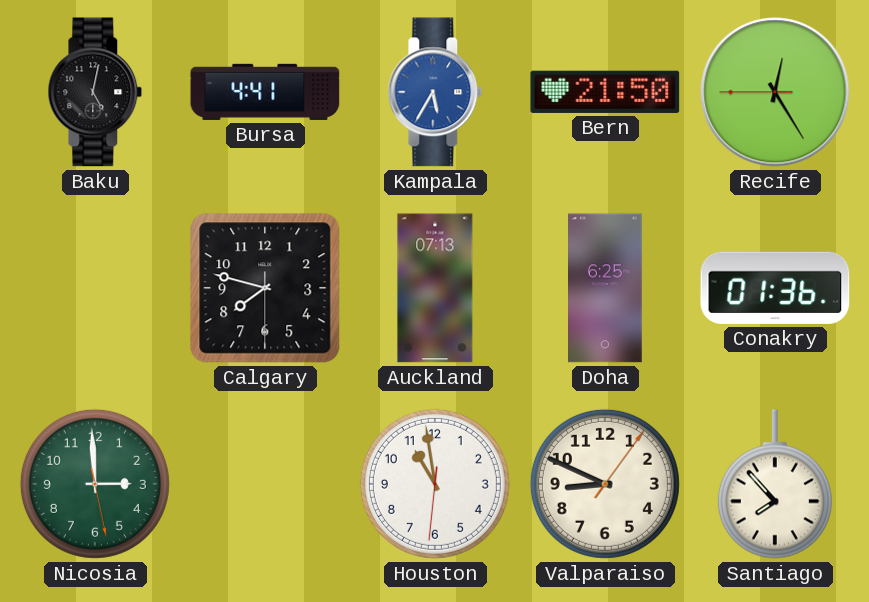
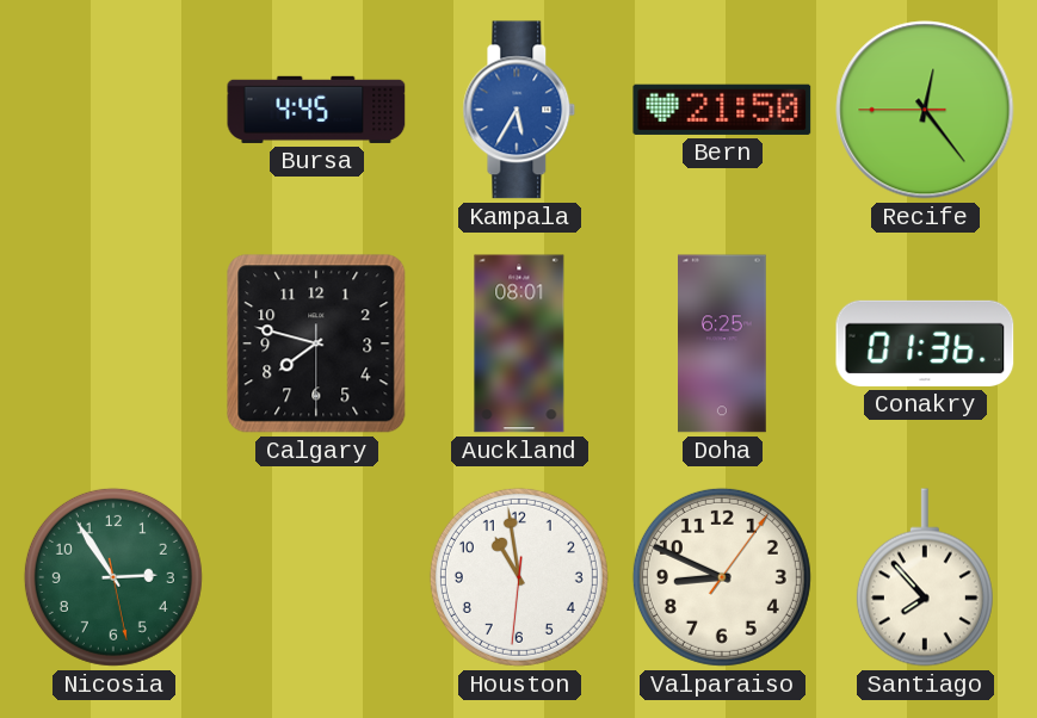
Baku: 5:02 -> none (95, 92)
Bursa: 4:41 -> 4:45 (316, 110)
Recife: 12:24 -> 12:23 (925, 110)
Auckland: 07:13 -> 08:01 (519, 343)
Nicosia: 2:59 -> 2:54 (113, 577)
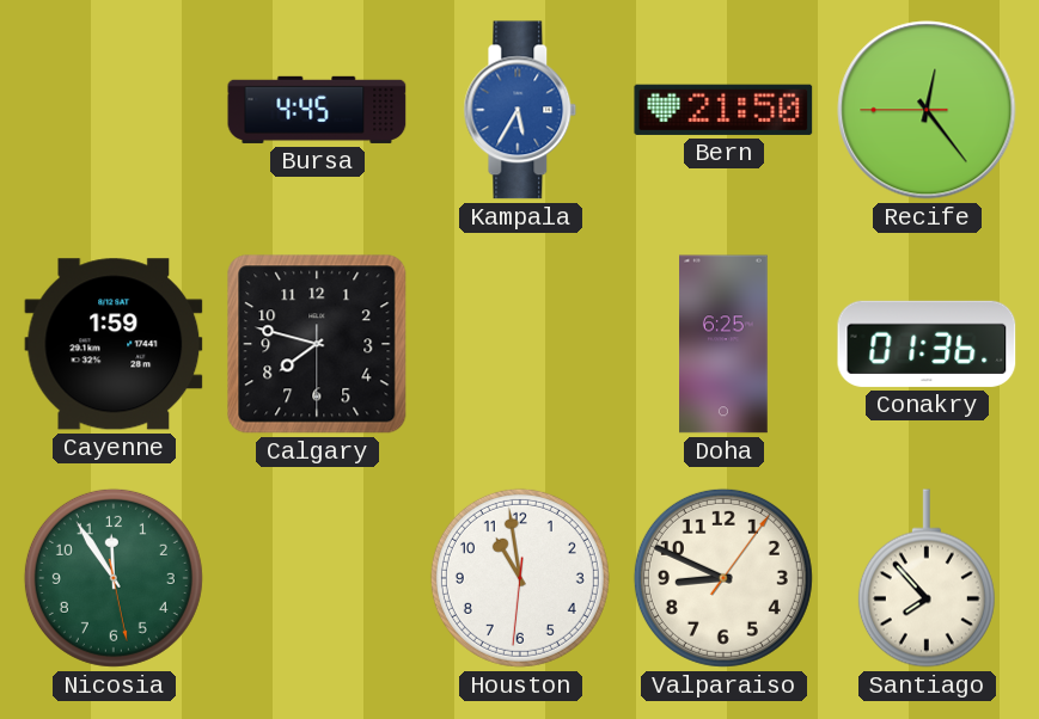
Cayenne: none -> 1:59 (114, 344)
Auckland: 08:01 -> none (519, 343)
Nicosia: 2:54 -> 11:54 (114, 578)
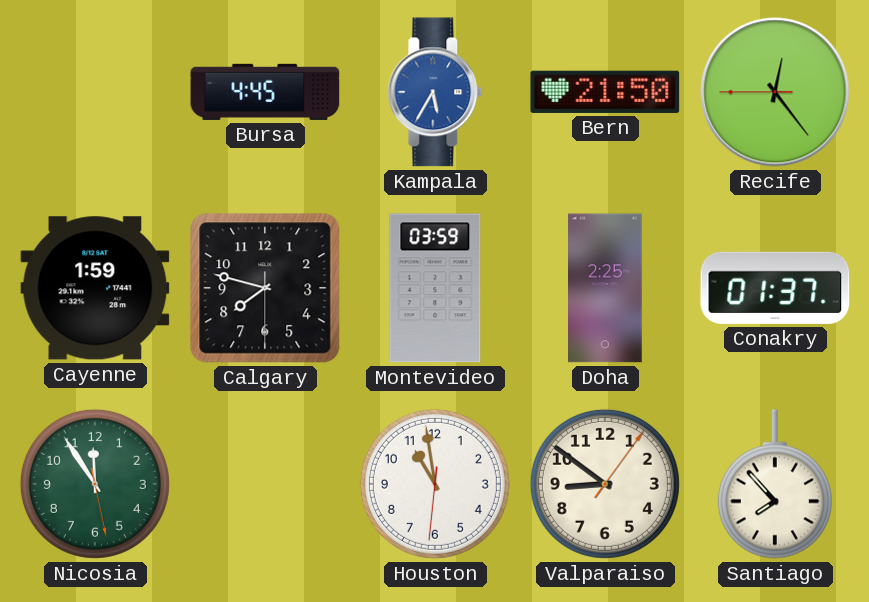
Montevideo: none -> 03:59 (435, 288)
Doha: 6:25 -> 2:25 (606, 288)
Conakry: 01:36 -> 01:37 (775, 288)
Valparaiso: 8:49 -> 8:51 (605, 484)
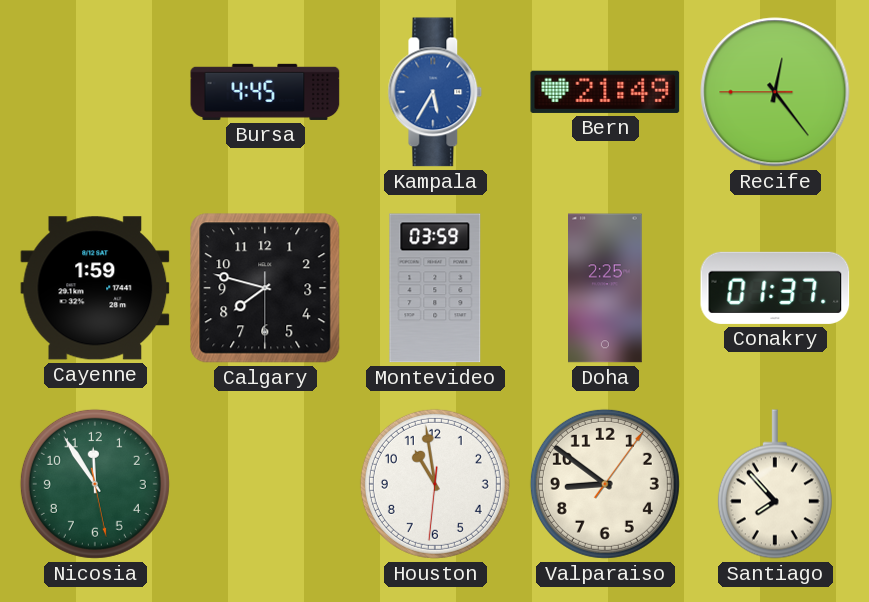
Bern: 21:50 -> 21:49 (605, 92)
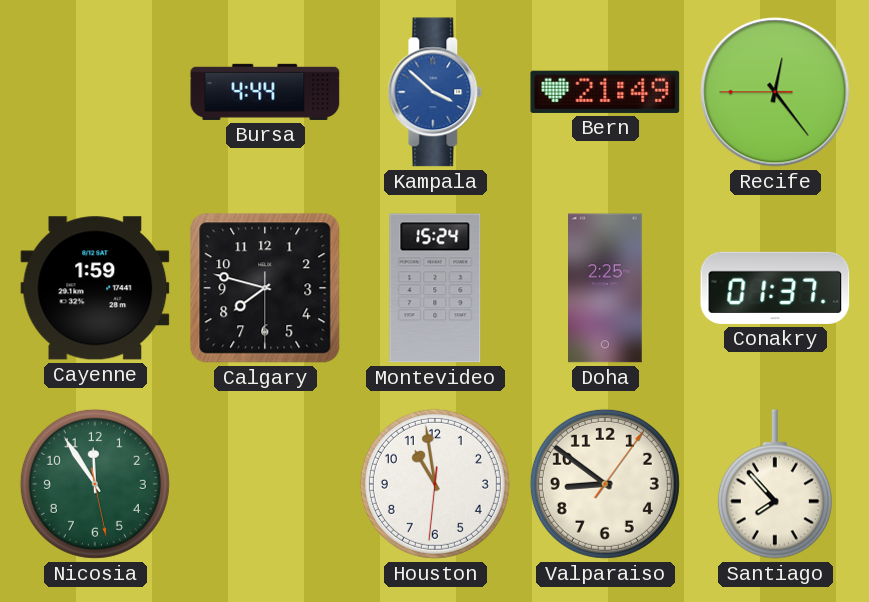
Bursa: 4:45 -> 4:44 (265, 92)
Kampala: 5:35 -> 3:52 (435, 92)
Montevideo: 03:59 -> 15:24 (435, 288)
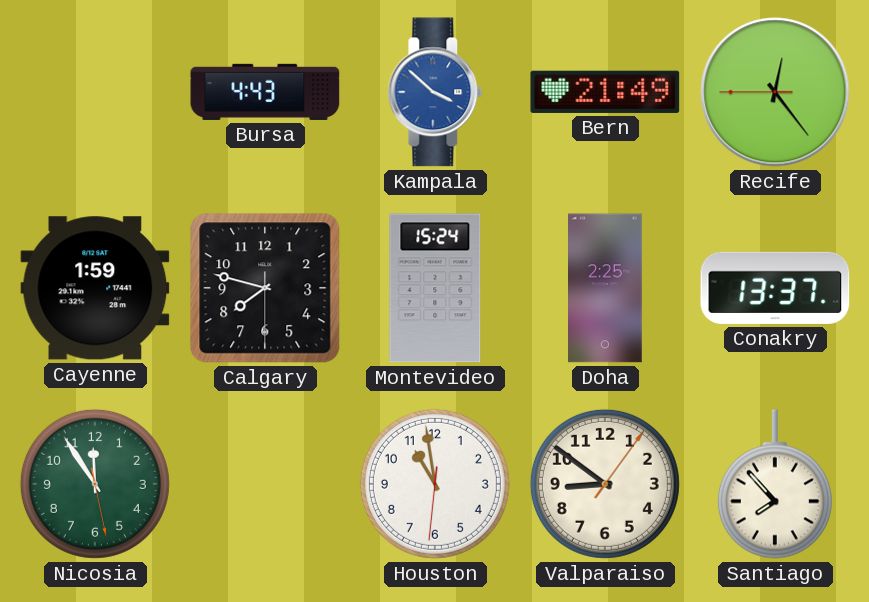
Bursa: 4:44 -> 4:43 (265, 92)
Conakry: 01:37 -> 13:37 (775, 288)
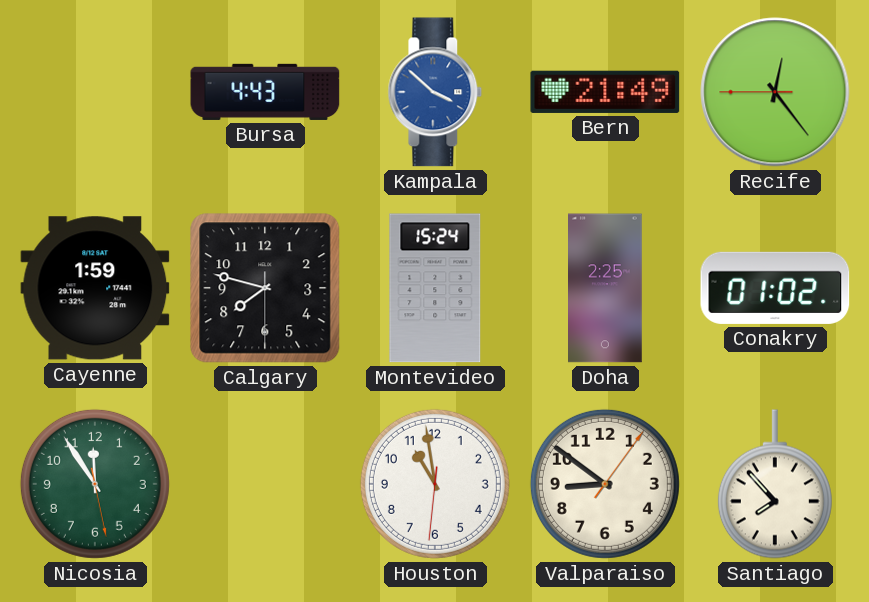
Conakry: 13:37 -> 01:02 (775, 288)
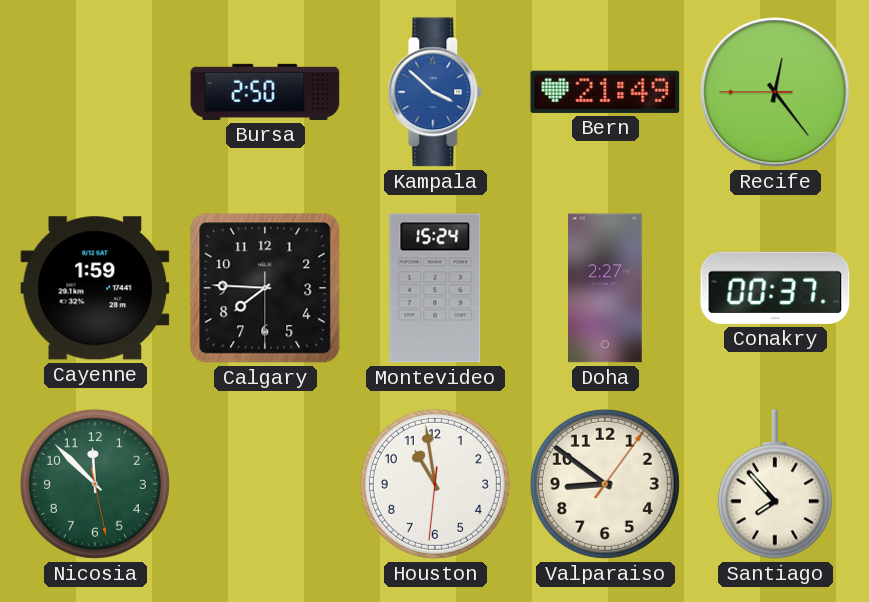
Bursa: 4:43 -> 2:50 (265, 92)
Calgary: 7:47 -> 7:45 (265, 288)
Doha: 2:25 -> 2:27 (606, 288)
Conakry: 01:02 -> 00:37 (775, 288)
Nicosia: 11:54 -> 11:52 (95, 484)
